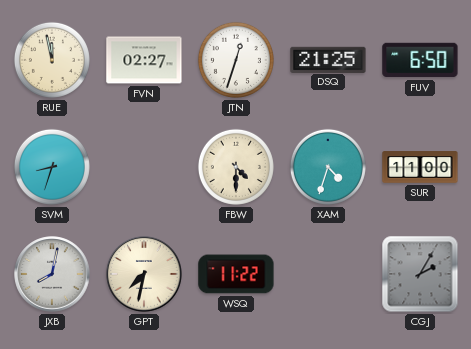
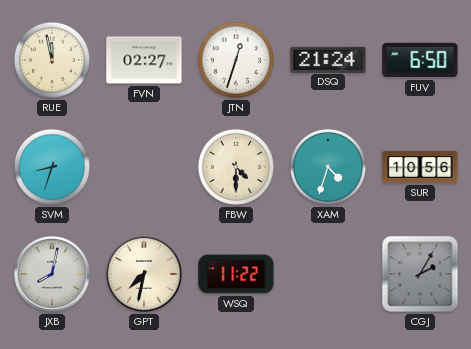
DSQ: 21:25 -> 21:24 (328, 59)
SUR: 11:00 -> 10:56 (420, 167)
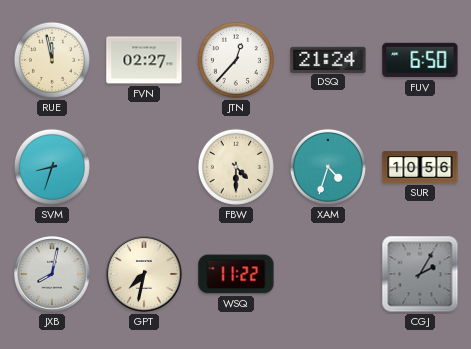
JTN: 12:33 -> 12:37 (236, 60)
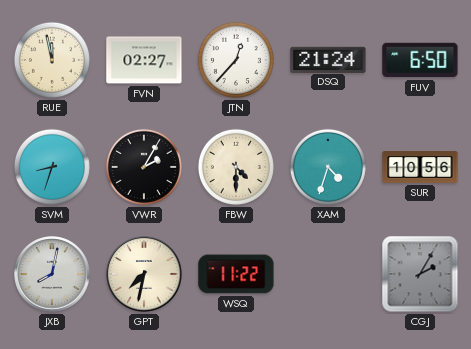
VWR: none -> 2:05 (144, 167)
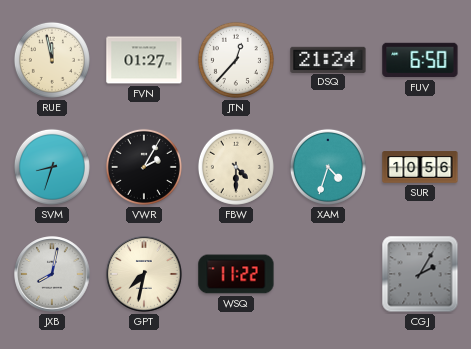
FVN: 02:27 -> 01:27 (144, 60)
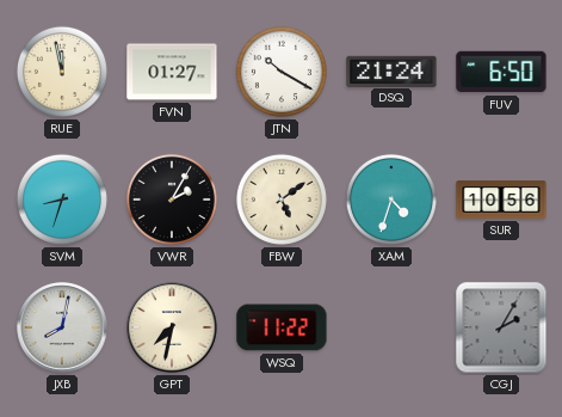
JTN: 12:37 -> 10:20 (282, 72)
FBW: 4:30 -> 5:09 (282, 200)
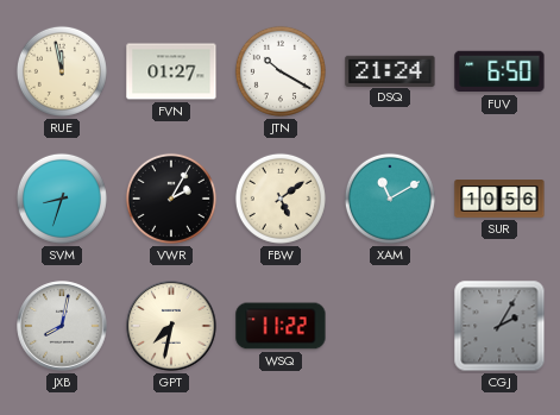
XAM: 4:33 -> 11:10 (390, 199)
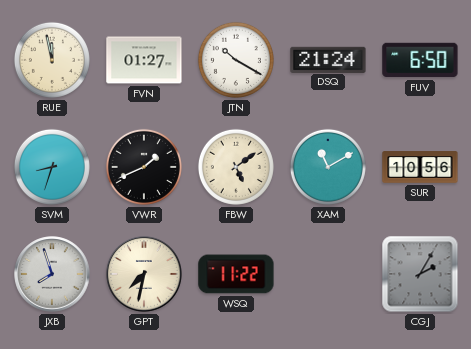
VWR: 2:05 -> 1:41 (144, 167)
JXB: 8:02 -> 7:57 (52, 274)
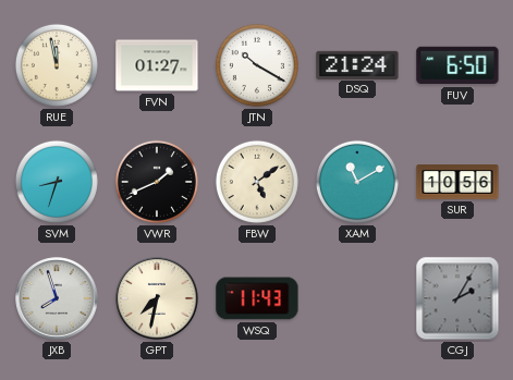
WSQ: 11:22 -> 11:43 (257, 298)
